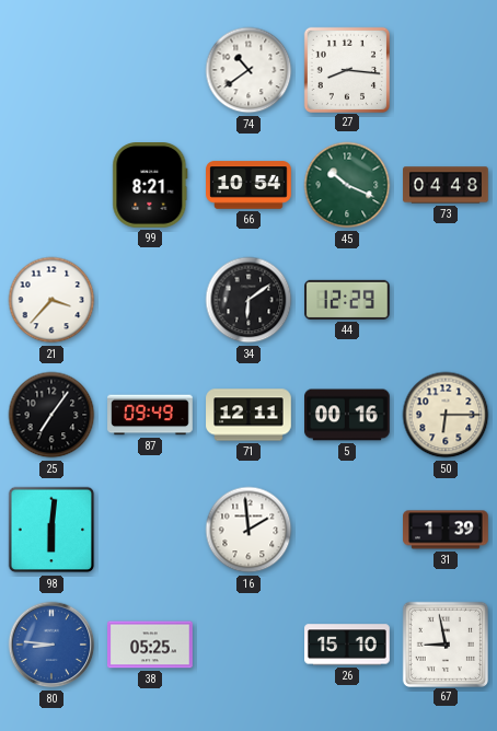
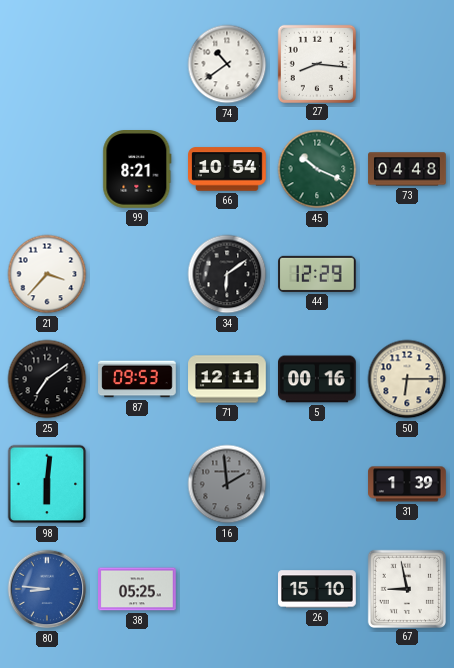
25: 7:06 -> 7:09 (47, 379)
87: 09:49 -> 09:53 (137, 379)
16 dial: white -> grey (227, 484)
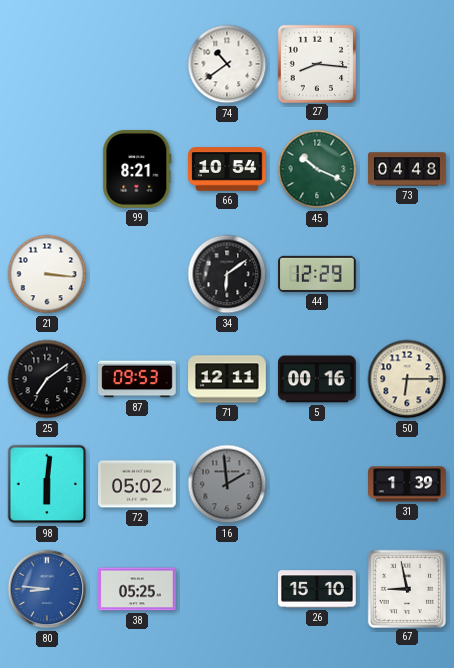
21: 3:37 -> 3:16 (47, 274)
72: none -> 05:02 (137, 484)
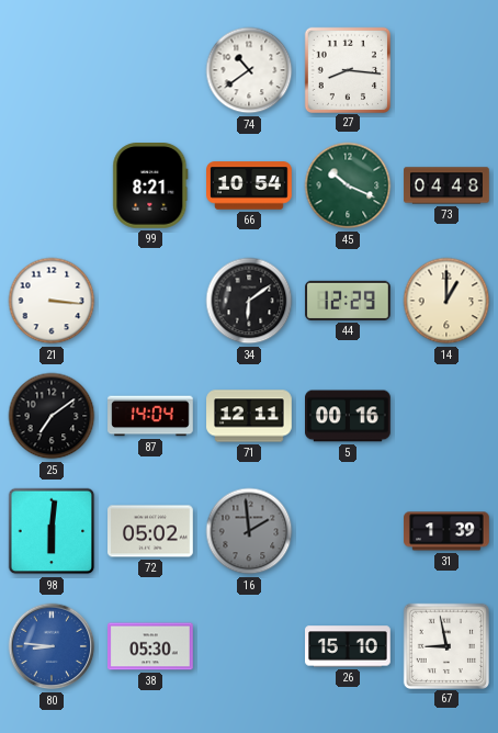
14: none -> 1:00 (446, 301)
87: 09:53 -> 14:04 (150, 416)
50: 6:15 -> none (407, 379)
38: 05:25 -> 05:30 (150, 646)
